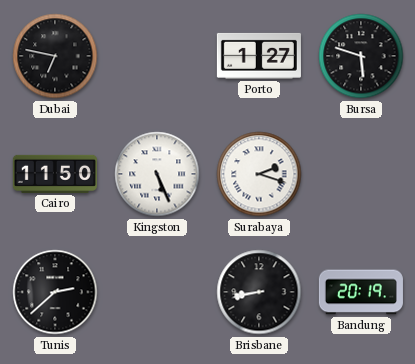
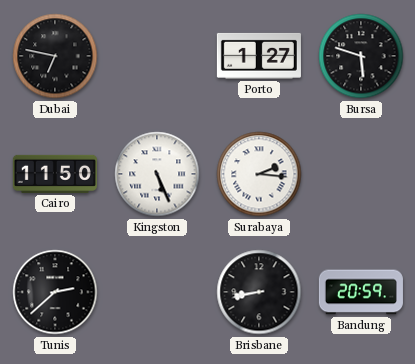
Surabaya: 2:18 -> 2:16 (259, 174)
Bandung: 20:19 -> 20:59 (361, 292)
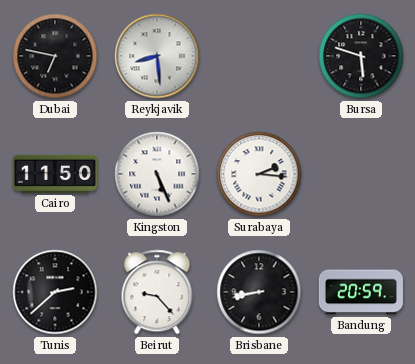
Reykjavik: none -> 8:29 (157, 56)
Porto: 1:27 -> none (259, 56)
Beirut: none -> 9:23 (157, 292)
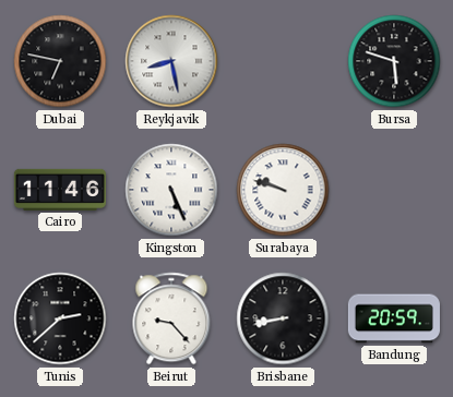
Reykjavik: 8:29 -> 8:28 (171, 61)
Cairo: 11:50 -> 11:46 (60, 190)
Surabaya: 2:16 -> 9:48 (283, 190)
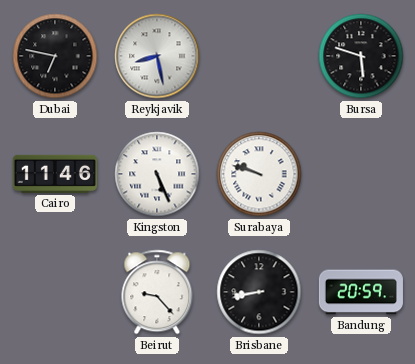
Tunis: 2:38 -> none (60, 318)
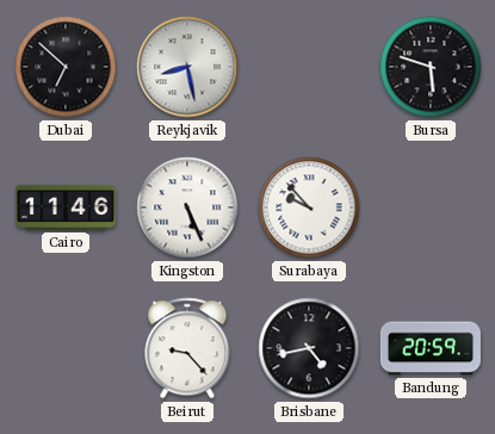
Dubai: 6:47 -> 6:52 (66, 67)
Surabaya: 9:48 -> 9:53 (309, 207)
Brisbane: 8:43 -> 4:43 (309, 348)
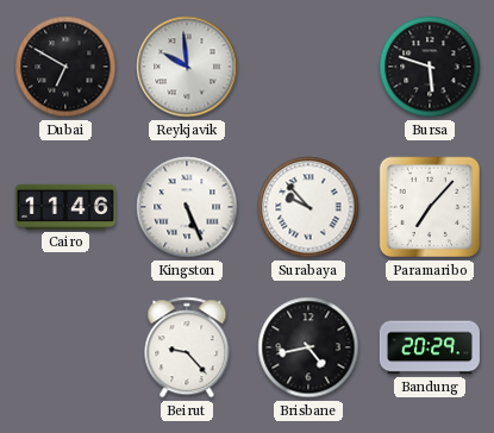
Dubai: 6:52 -> 6:50 (65, 67)
Reykjavik: 8:28 -> 9:59 (187, 67)
Paramaribo: none -> 7:07 (430, 207)
Bandung: 20:59 -> 20:29 (430, 347)
